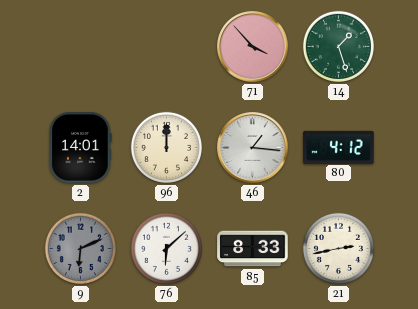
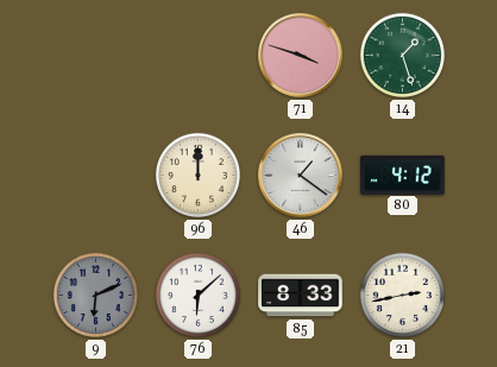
71: 3:53 -> 3:48 (301, 56)
2: 14:01 -> none (80, 148)
46: 1:16 -> 1:21 (301, 176)
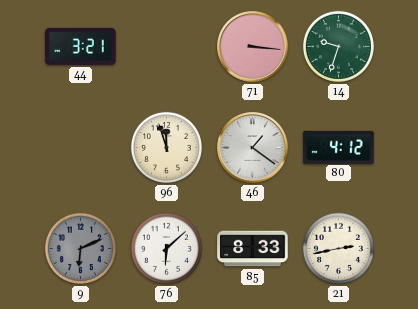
44: none -> 3:21 (81, 46)
71: 3:48 -> 3:16 (253, 47)
14: 1:27 -> 9:33 (338, 46)
96: 12:00 -> 11:57 (166, 147)
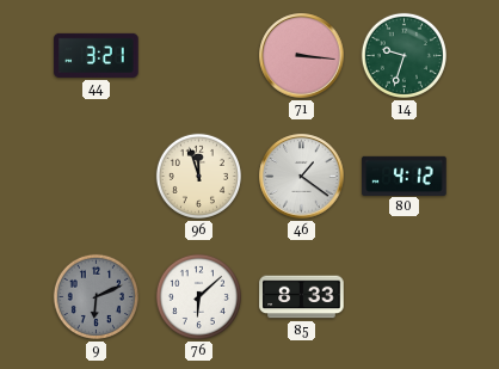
21: 2:43 -> none (338, 248)
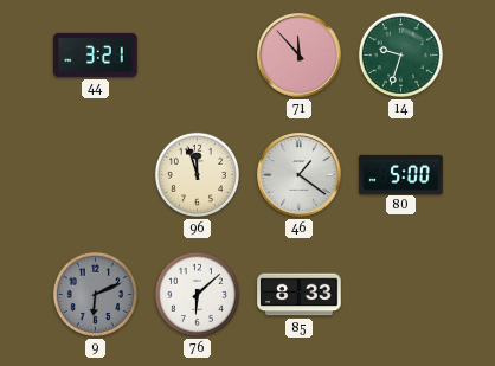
71: 3:16 -> 11:53 (300, 56)
80: 4:12 -> 5:00 (401, 174)
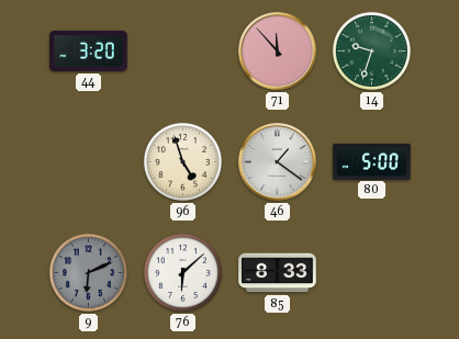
44: 3:21 -> 3:20 (89, 50)
96: 11:57 -> 4:57 (182, 161)
